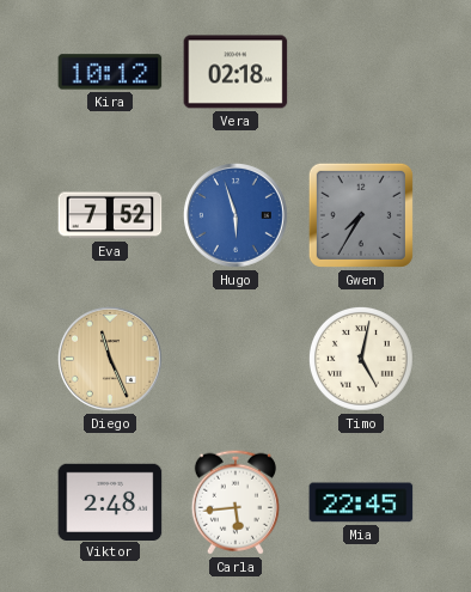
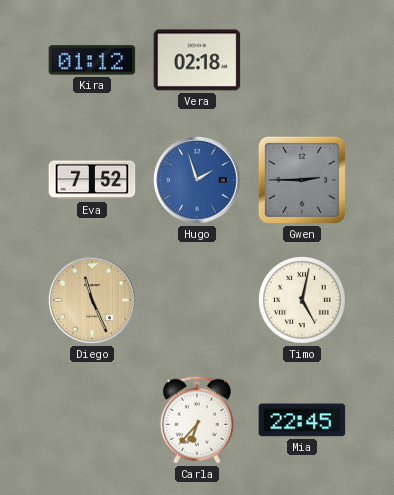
Kira: 10:12 -> 01:12 (92, 60)
Hugo: 5:57 -> 1:57 (198, 181)
Gwen: 7:35 -> 2:45 (302, 180)
Viktor: 2:48 -> none (110, 501)
Carla: 5:44 -> 6:37 (197, 420)
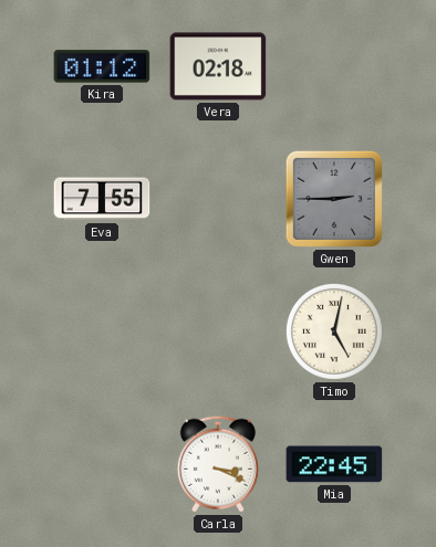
Eva: 7:52 -> 7:55 (102, 199)
Hugo: 1:57 -> none (198, 181)
Diego: 11:26 -> none (93, 301)
Carla: 6:37 -> 3:19 (218, 464)
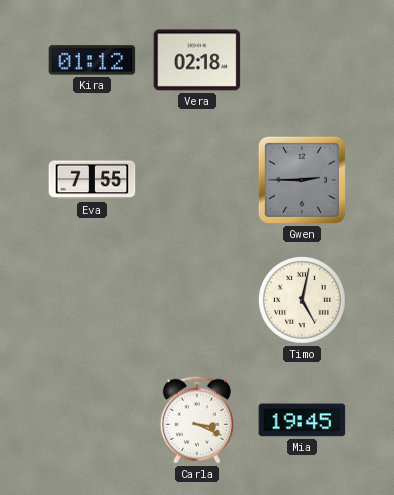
Mia: 22:45 -> 19:45 (302, 420)
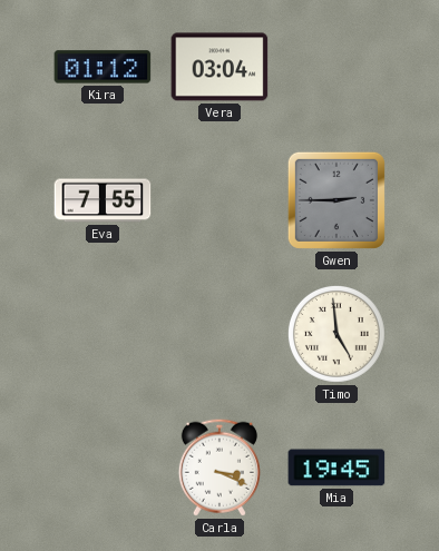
Vera: 02:18 -> 03:04 (219, 67)
Timo: 5:02 -> 4:59 (336, 334)
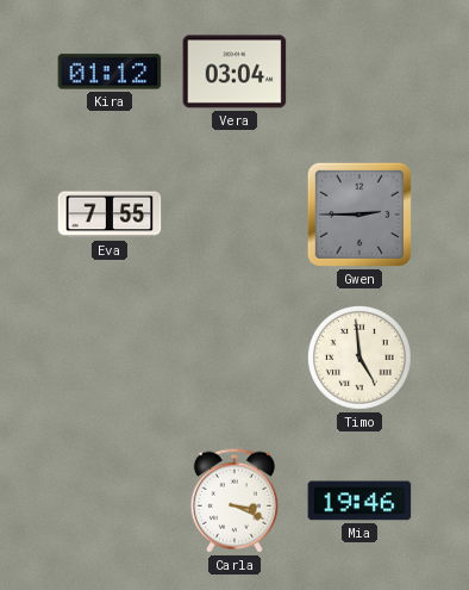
Mia: 19:45 -> 19:46 (359, 501)
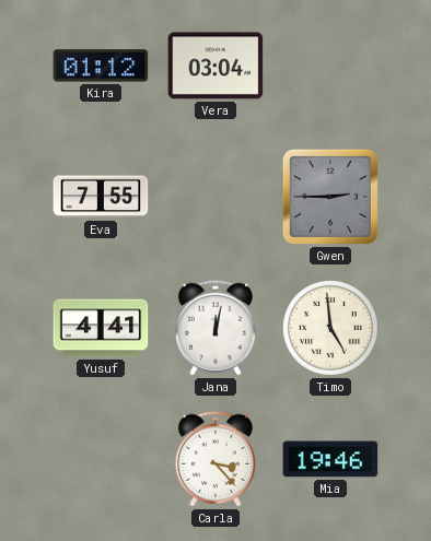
Yusuf: none -> 4:41 (101, 328)
Jana: none -> 12:02 (215, 328)
Carla: 3:19 -> 3:23 (215, 459)
